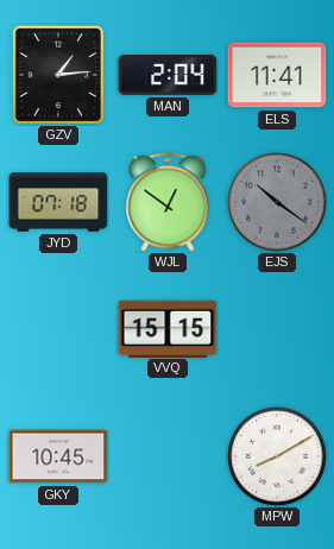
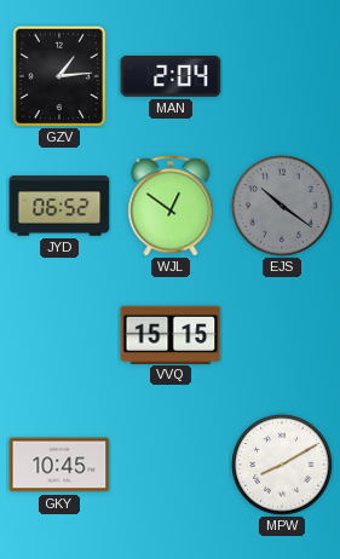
ELS: 11:41 -> none (277, 75)
JYD: 07:18 -> 06:52 (59, 206)
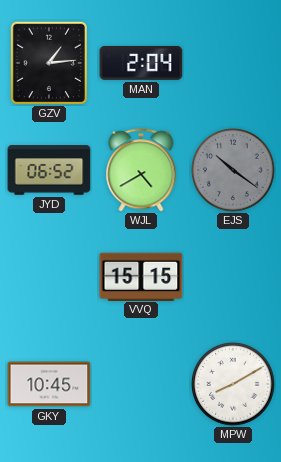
WJL: 12:51 -> 4:40 (141, 170)
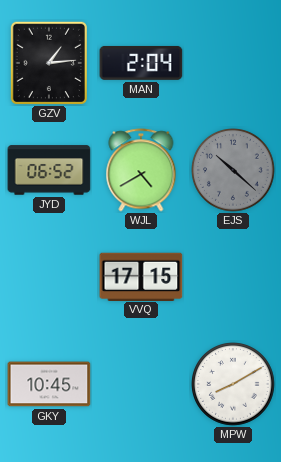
EJS: 10:21 -> 10:22 (233, 170)
VVQ: 15:15 -> 17:15 (141, 276)
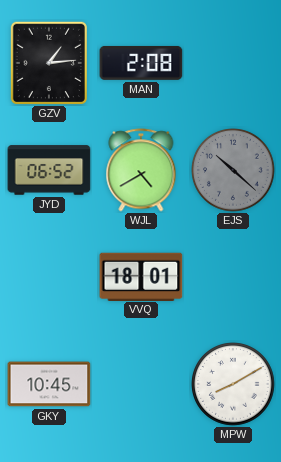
MAN: 2:04 -> 2:08 (141, 63)
VVQ: 17:15 -> 18:01 (141, 276)
